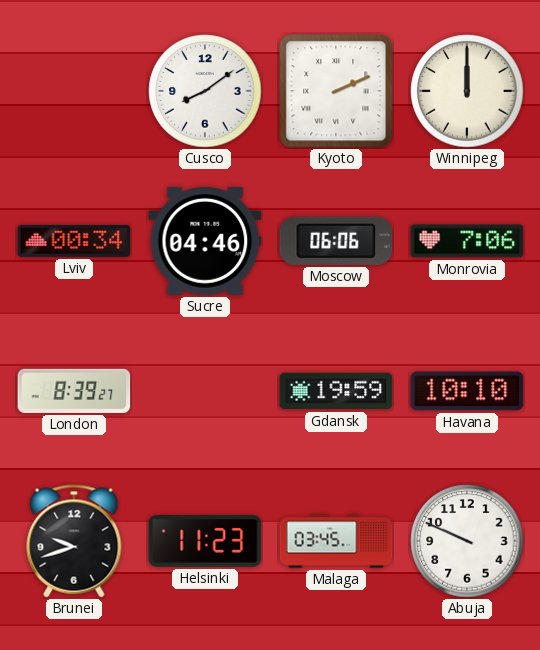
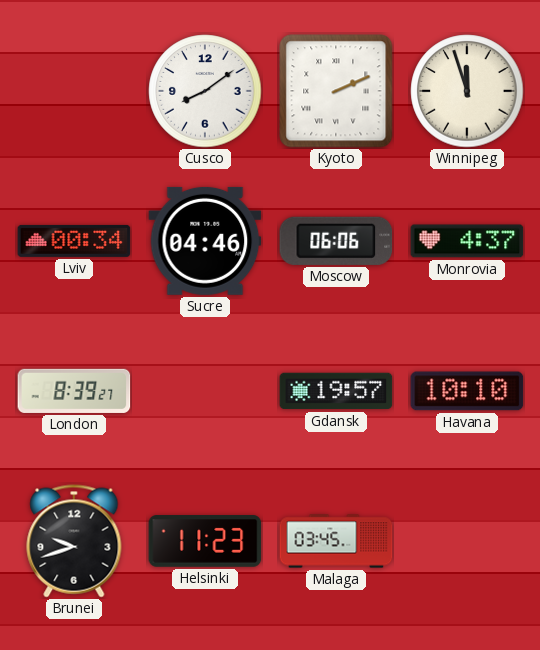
Winnipeg: 12:00 -> 11:57 (467, 91)
Monrovia: 7:06 -> 4:37 (467, 241)
Gdansk: 19:59 -> 19:57 (336, 391)
Abuja: 9:49 -> none (467, 541)
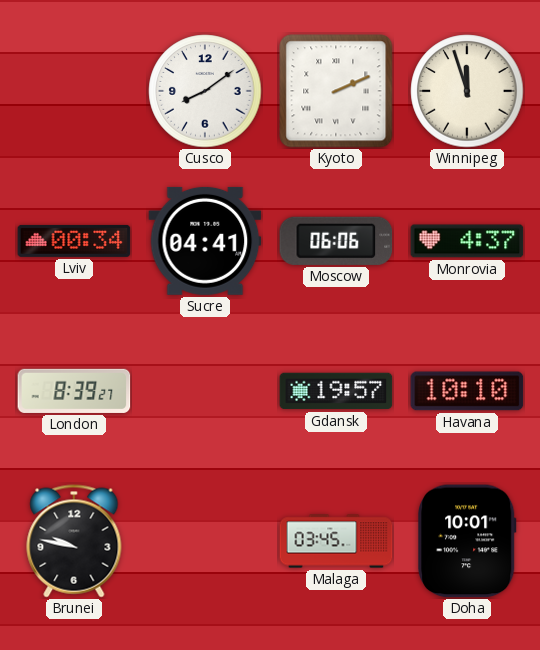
Sucre: 04:46 -> 04:41 (205, 241)
Brunei: 9:42 -> 9:47 (74, 541)
Helsinki: 11:23 -> none (205, 541)
Doha: none -> 10:01 (468, 541)
